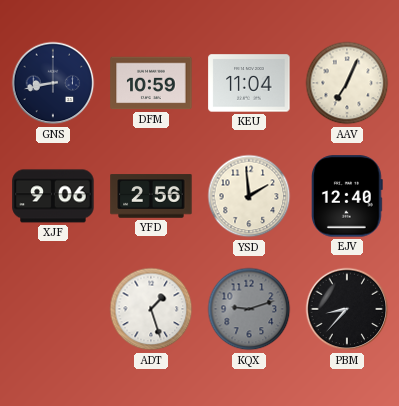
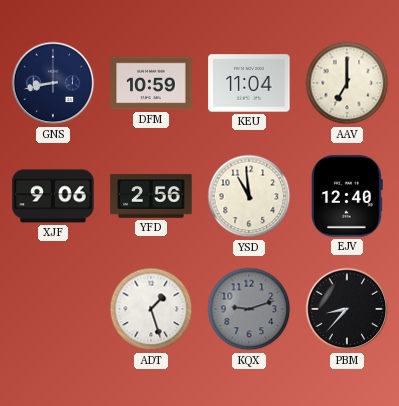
AAV: 7:04 -> 7:00 (347, 83)
YSD: 1:59 -> 10:59 (249, 196)
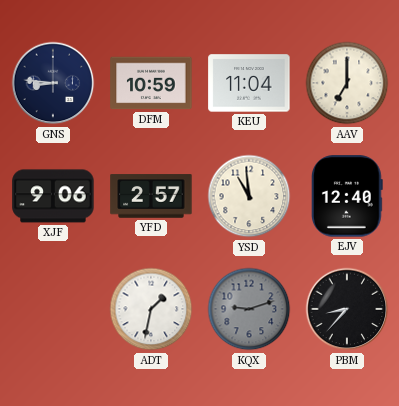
GNS: 8:43 -> 8:46 (53, 83)
YFD: 2:56 -> 2:57 (151, 196)
ADT: 1:27 -> 1:32 (151, 309)
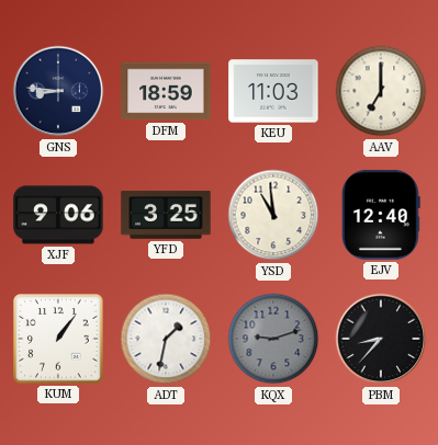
DFM: 10:59 -> 18:59 (166, 91)
KEU: 11:04 -> 11:03 (273, 91)
YFD: 2:57 -> 3:25 (166, 215)
KUM: none -> 1:06 (58, 339)
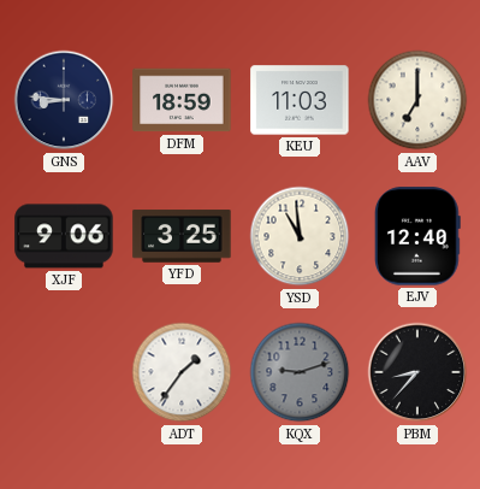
KUM: 1:06 -> none (58, 339)
ADT: 1:32 -> 1:36 (182, 372)
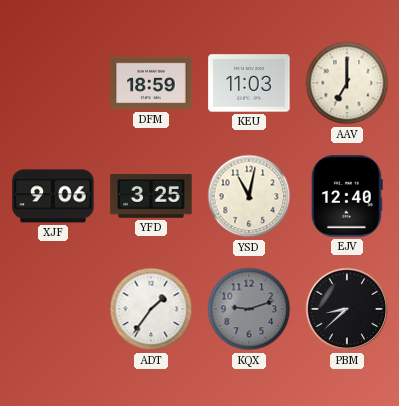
GNS: 8:46 -> none (64, 100)
YSD: 10:59 -> 11:02 (249, 196)
PBM: 8:37 -> 8:38 (347, 309)
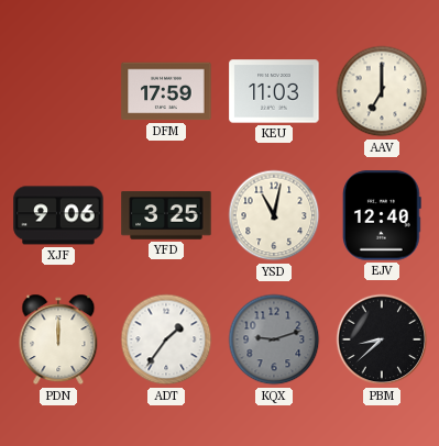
DFM: 18:59 -> 17:59 (166, 91)
PDN: none -> 12:00 (58, 339)
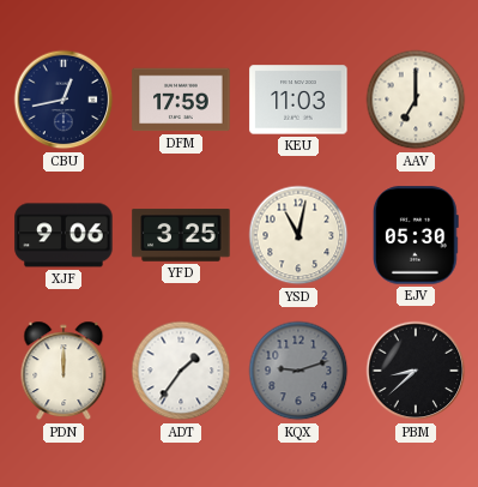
CBU: none -> 12:43 (63, 100)
EJV: 12:40 -> 05:30 (416, 235)
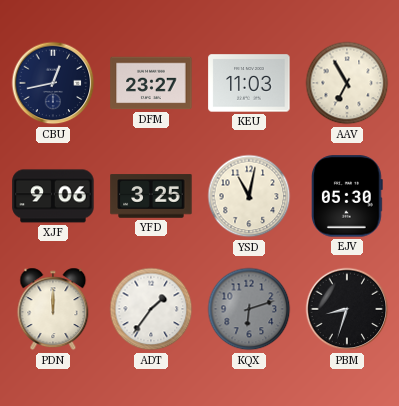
DFM: 17:59 -> 23:27 (151, 83)
AAV: 7:00 -> 6:55 (347, 83)
KQX: 9:12 -> 6:12 (249, 309)
PBM: 8:38 -> 8:33 (347, 309)
